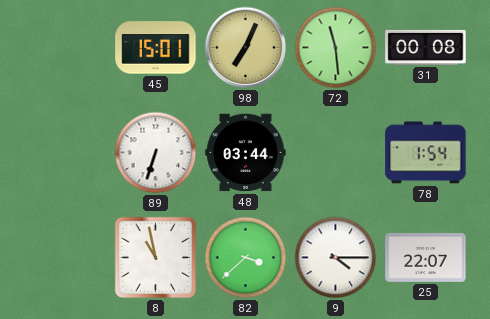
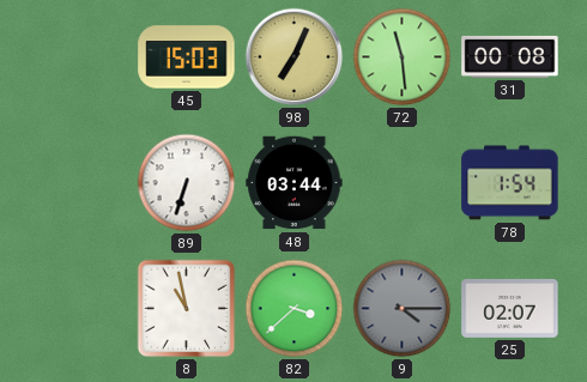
45: 15:01 -> 15:03 (187, 57)
9 dial: white -> grey (403, 309)
25: 22:07 -> 02:07 (510, 308)
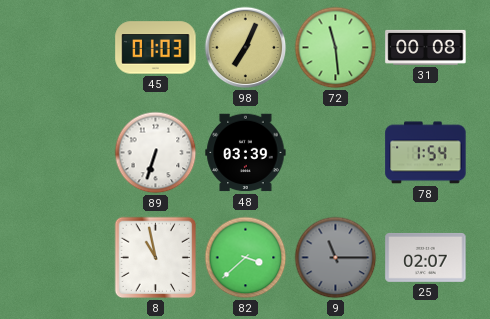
45: 15:03 -> 01:03 (156, 48)
48: 03:44 -> 03:39 (246, 153)
9: 4:15 -> 11:15 (336, 258)
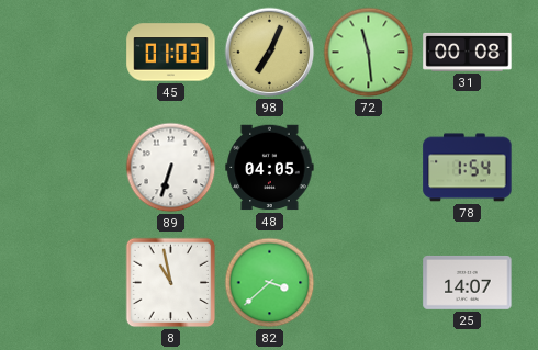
48: 03:39 -> 04:05 (270, 168)
9: 11:15 -> none (336, 258)
25: 02:07 -> 14:07 (468, 282)
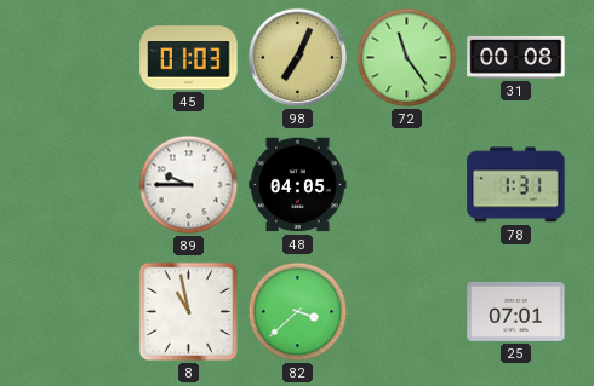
72: 11:29 -> 11:24 (407, 58)
89: 6:33 -> 9:45 (189, 185)
78: 1:54 -> 1:31 (516, 185)
25: 14:07 -> 07:01 (516, 311)
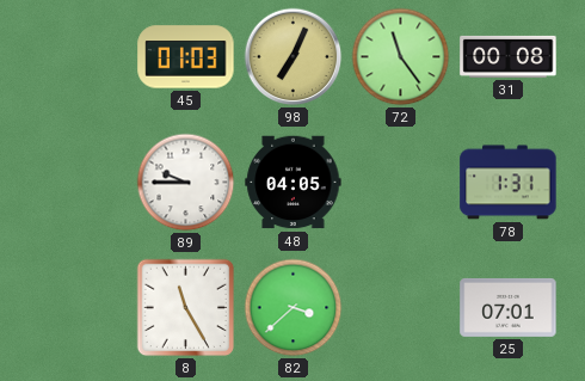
8: 10:58 -> 11:25 (186, 308)
